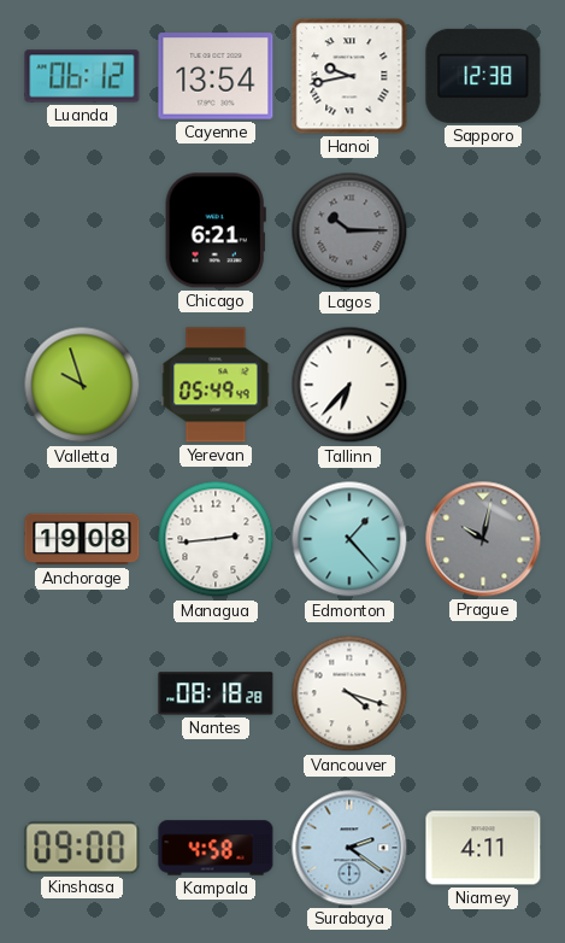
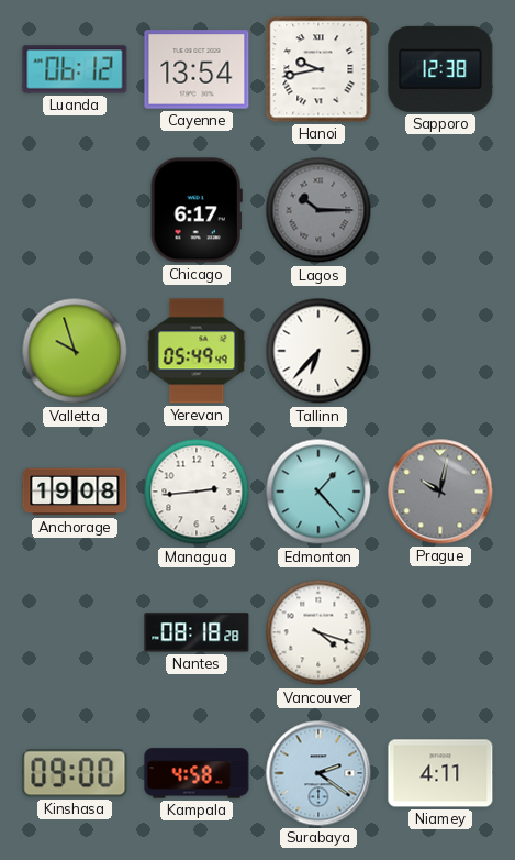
Chicago: 6:21 -> 6:17 (197, 210)
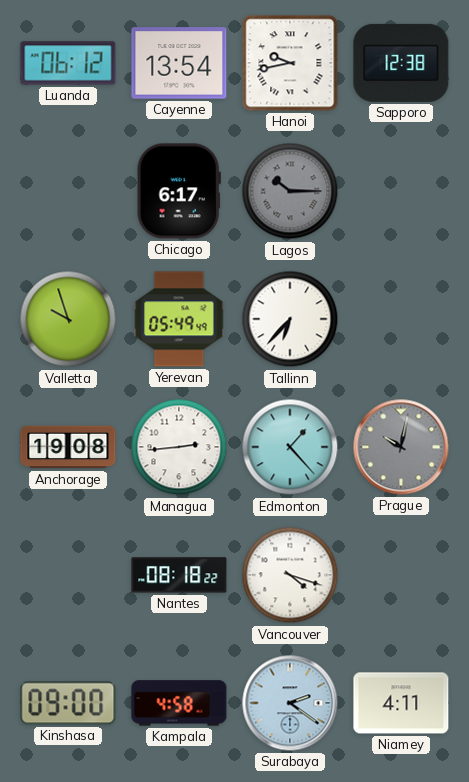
Nantes: 08:18:28 -> 08:18:22 (179, 575)
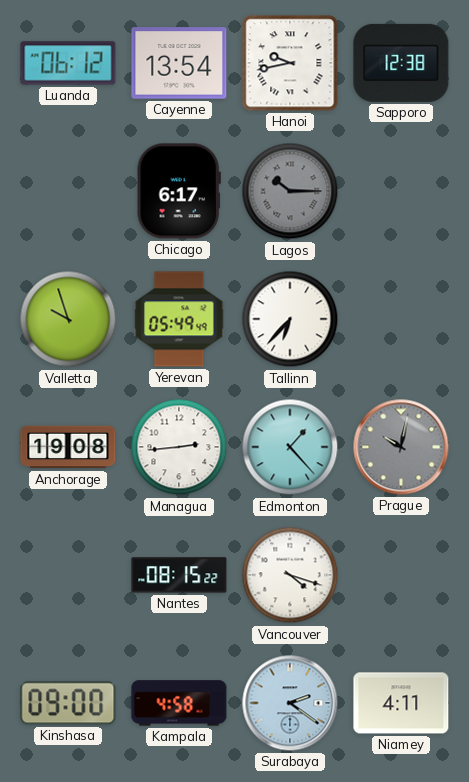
Nantes: 08:18 -> 08:15 (179, 575)
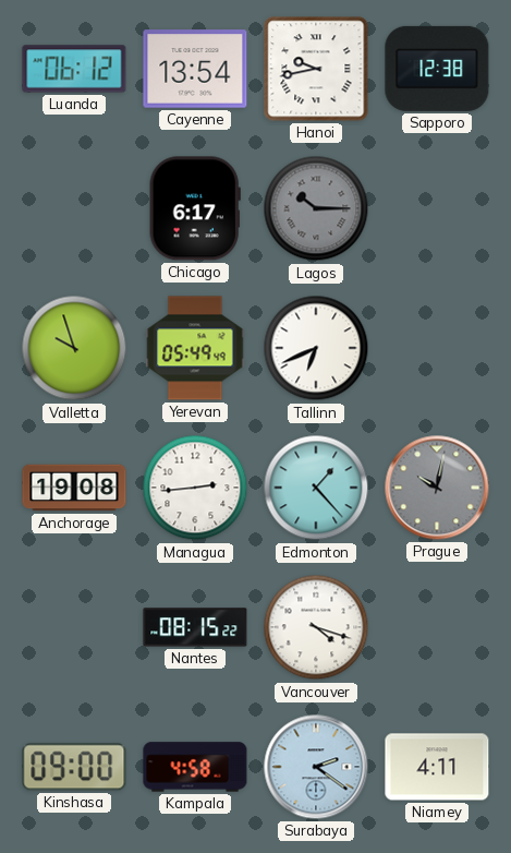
Tallinn: 6:37 -> 6:41 (316, 348)
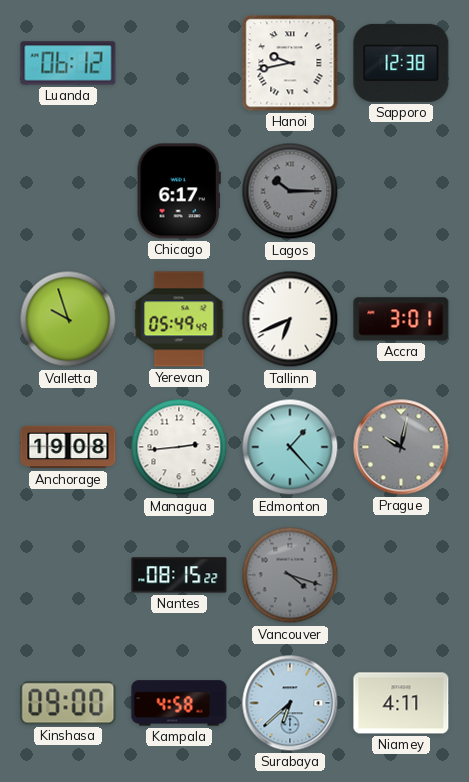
Cayenne: 13:54 -> none (195, 69)
Accra: none -> 3:01 (401, 319)
Vancouver dial: white -> grey (290, 575)
Surabaya: 2:21 -> 6:38 (290, 703)
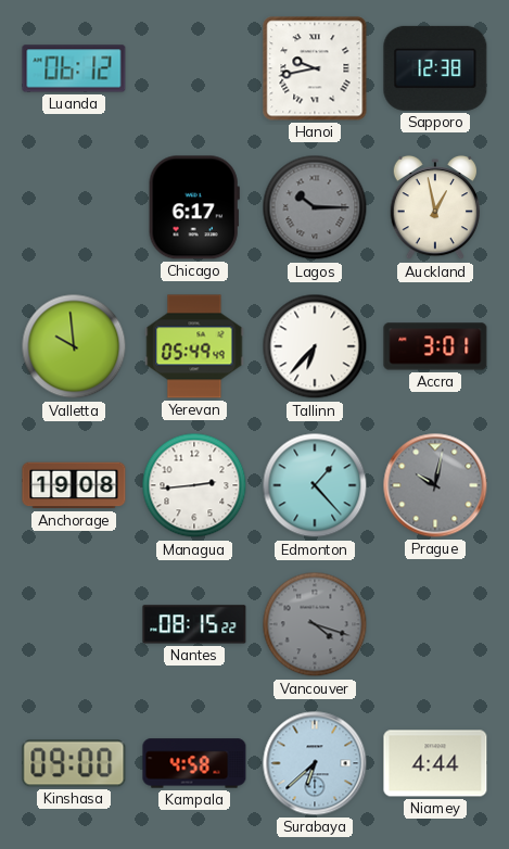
Auckland: none -> 12:58 (434, 207)
Valletta: 9:57 -> 9:59 (74, 346)
Tallinn: 6:41 -> 6:37 (315, 346)
Niamey: 4:11 -> 4:44 (435, 763)
